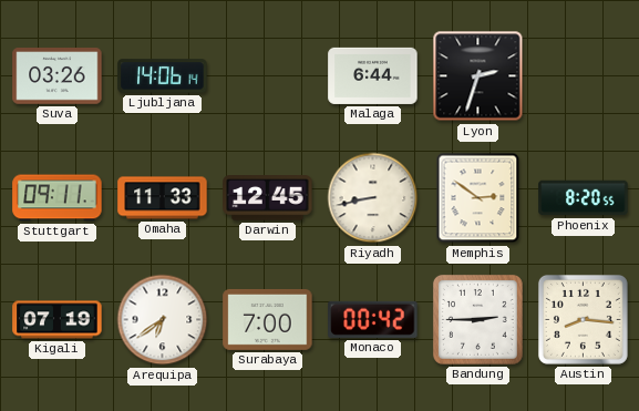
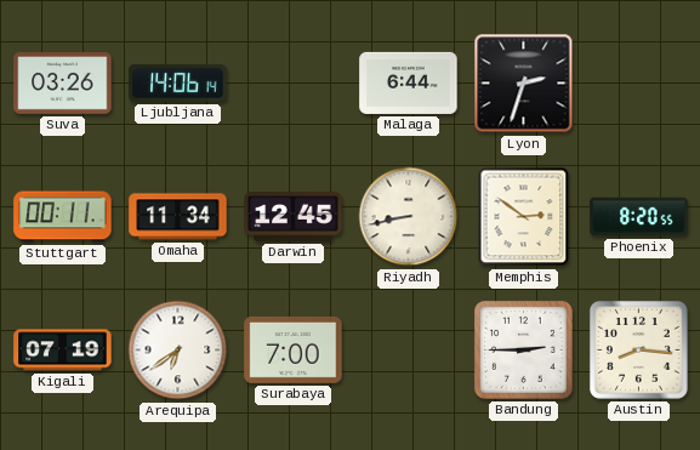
Stuttgart: 09:11 -> 00:11 (63, 217)
Omaha: 11:33 -> 11:34 (178, 217)
Monaco: 00:42 -> none (373, 319)
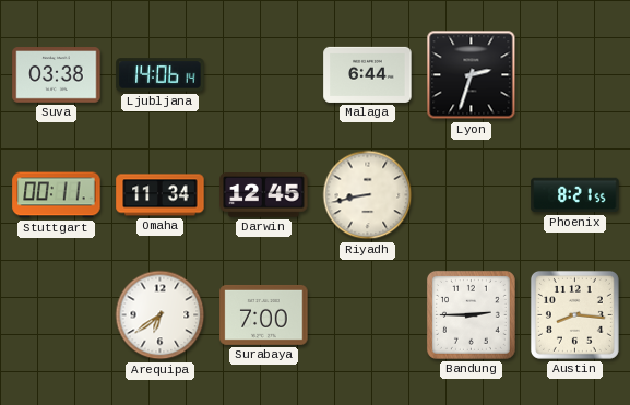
Suva: 03:26 -> 03:38 (57, 75)
Memphis: 2:51 -> none (524, 217)
Phoenix: 8:20 -> 8:21 (575, 195)
Kigali: 07:19 -> none (63, 351)
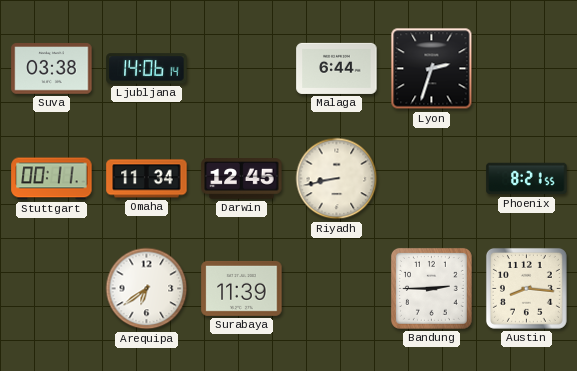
Surabaya: 7:00 -> 11:39 (242, 288)
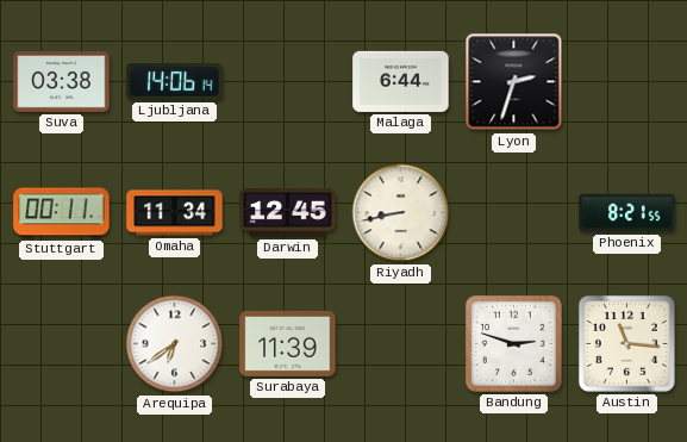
Bandung: 2:45 -> 2:48 (513, 343)
Austin: 8:16 -> 11:16 (626, 343)
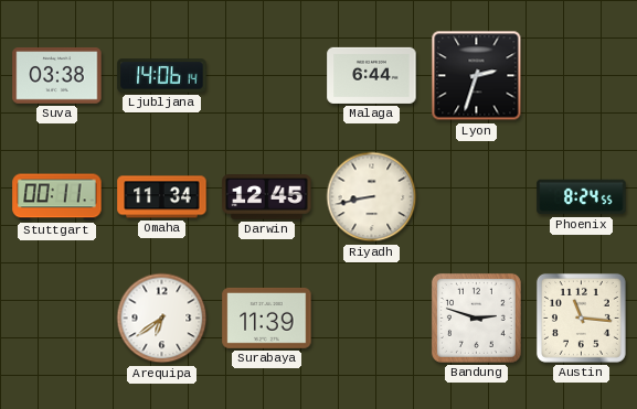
Phoenix: 8:21 -> 8:24 (582, 197)
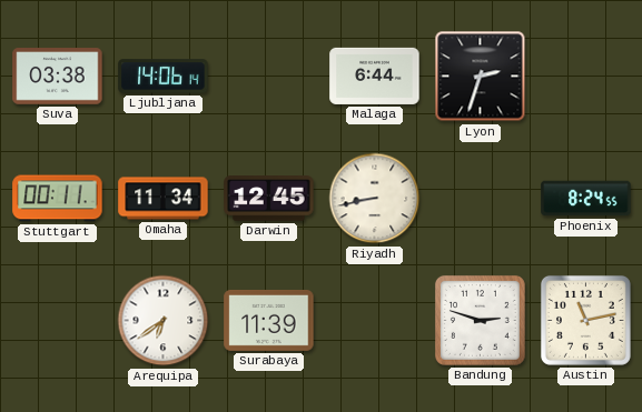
Austin: 11:16 -> 11:13 (585, 320)
